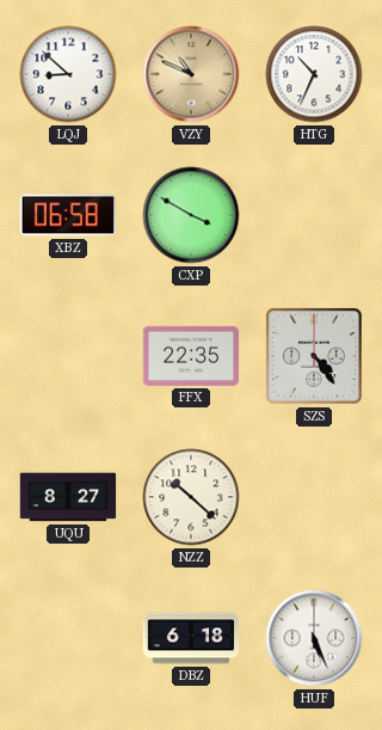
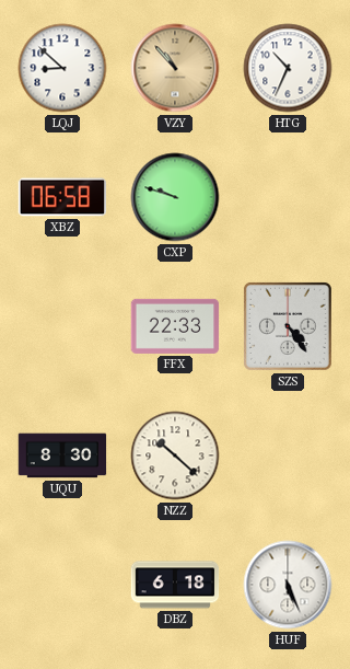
VZY: 10:49 -> 10:53 (175, 68)
CXP: 3:50 -> 9:48 (175, 197)
FFX: 22:35 -> 22:33 (175, 326)
UQU: 8:27 -> 8:30 (62, 455)
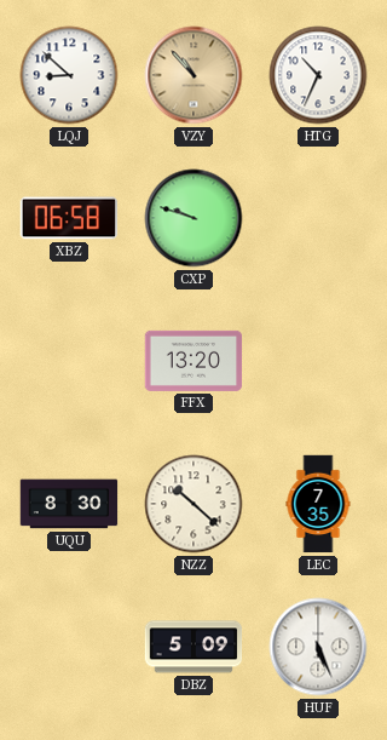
FFX: 22:33 -> 13:20 (193, 361)
SZS: 4:24 -> none (288, 326)
LEC: none -> 7:35 (318, 504)
DBZ: 6:18 -> 5:09 (193, 647)
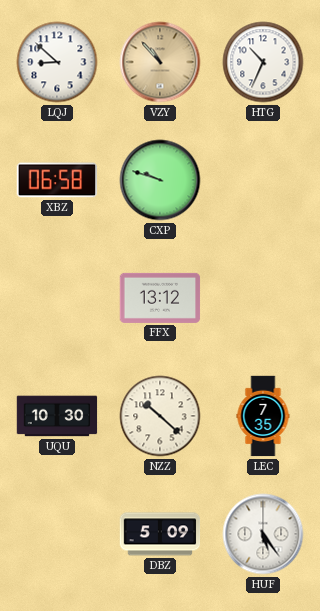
FFX: 13:20 -> 13:12 (160, 298)
UQU: 8:30 -> 10:30 (57, 416)
HUF: 5:26 -> 5:24 (263, 534)
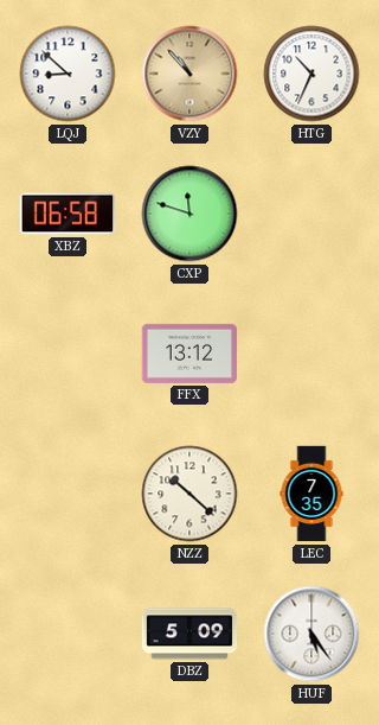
CXP: 9:48 -> 11:48 (189, 214)
UQU: 10:30 -> none (57, 416)
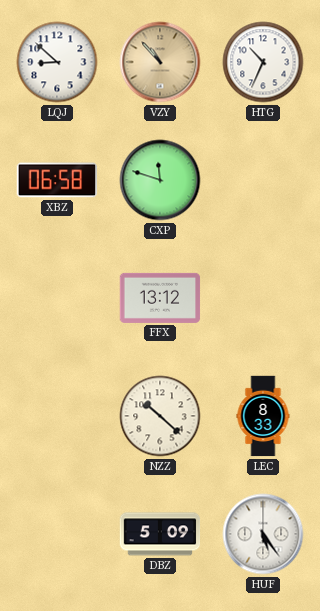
LEC: 7:35 -> 8:33 (263, 416)
